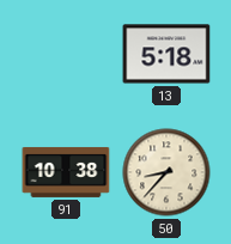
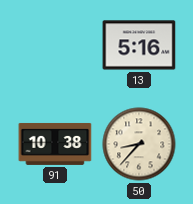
13: 5:18 -> 5:16 (139, 45)
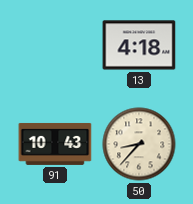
13: 5:16 -> 4:18 (139, 45)
91: 10:38 -> 10:43 (55, 144)
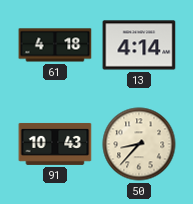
61: none -> 4:18 (55, 45)
13: 4:18 -> 4:14 (139, 45)
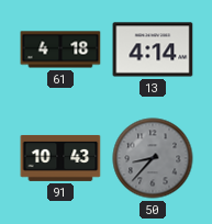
50 dial: cream -> grey (153, 158)
